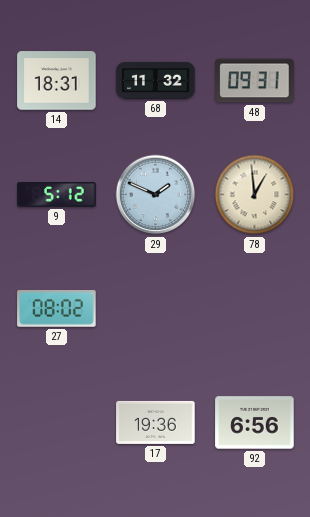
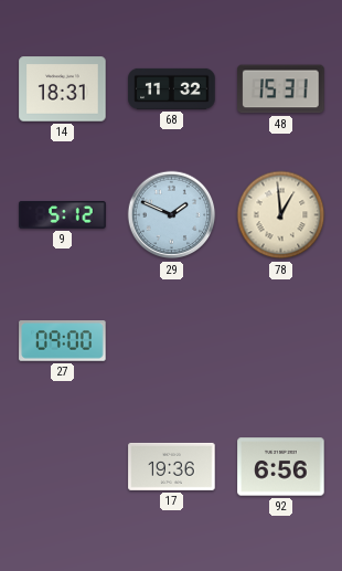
48: 09:31 -> 15:31 (281, 89)
27: 08:02 -> 09:00 (63, 341)
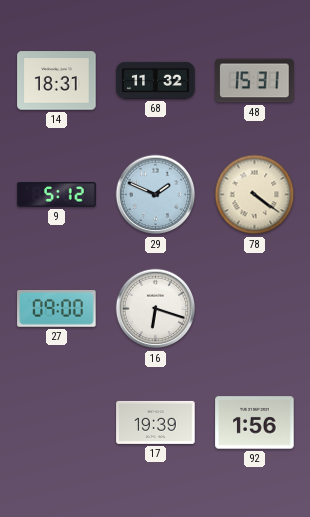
78: 12:59 -> 4:21 (255, 195)
16: none -> 6:18 (156, 309)
17: 19:36 -> 19:39 (156, 422)
92: 6:56 -> 1:56 (255, 423)
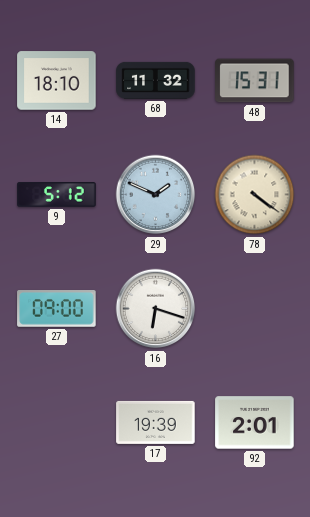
14: 18:31 -> 18:10 (57, 81)
92: 1:56 -> 2:01 (255, 423)
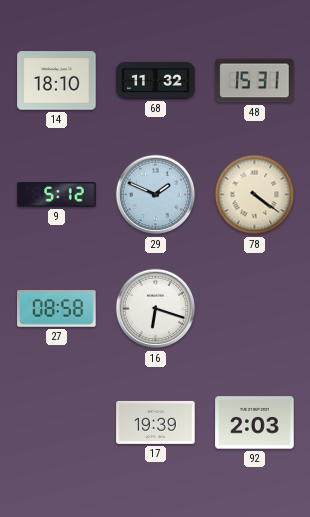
27: 09:00 -> 08:58 (57, 309)
92: 2:01 -> 2:03 (255, 423)
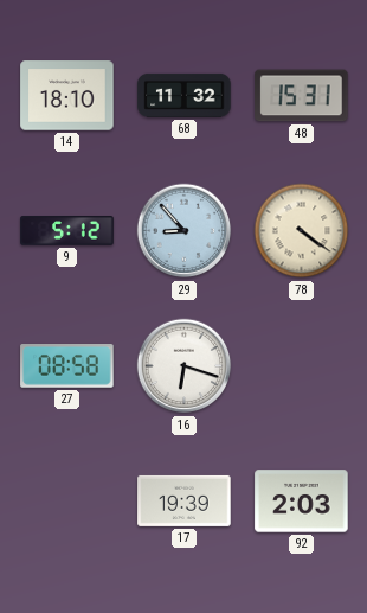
29: 1:49 -> 8:53 (185, 231)
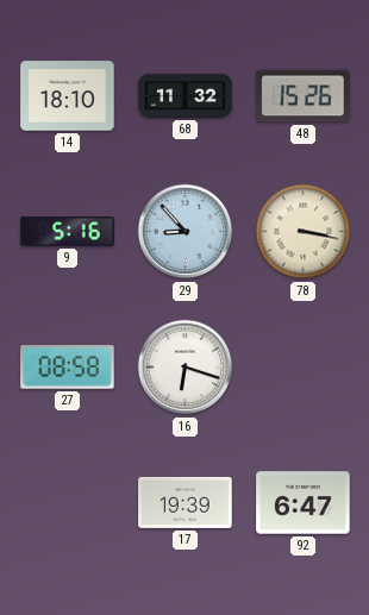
48: 15:31 -> 15:26 (304, 96)
9: 5:12 -> 5:16 (68, 232)
78: 4:21 -> 3:17 (304, 232)
92: 2:03 -> 6:47 (304, 503)
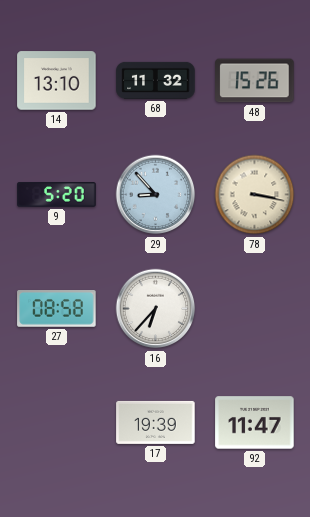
14: 18:10 -> 13:10 (57, 81)
9: 5:16 -> 5:20 (57, 195)
16: 6:18 -> 6:37 (156, 309)
92: 6:47 -> 11:47 (255, 423)
